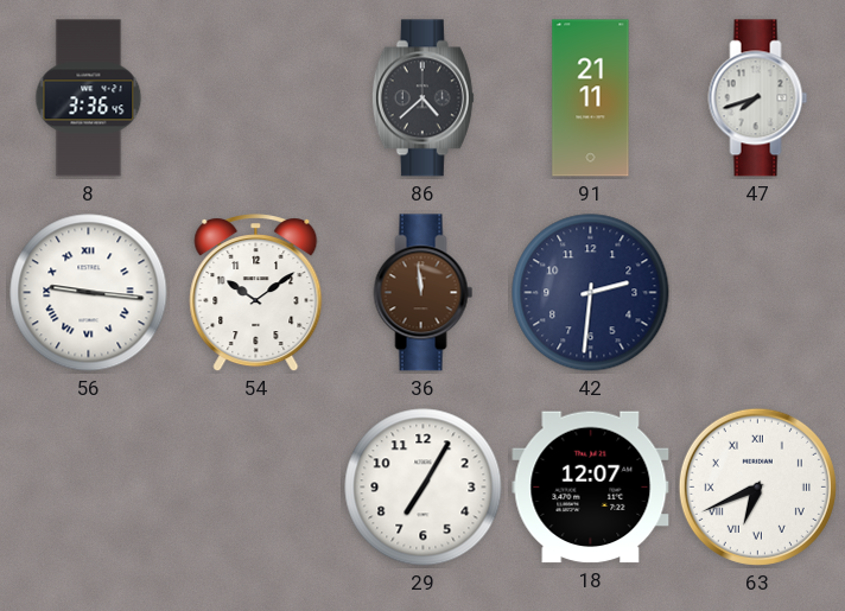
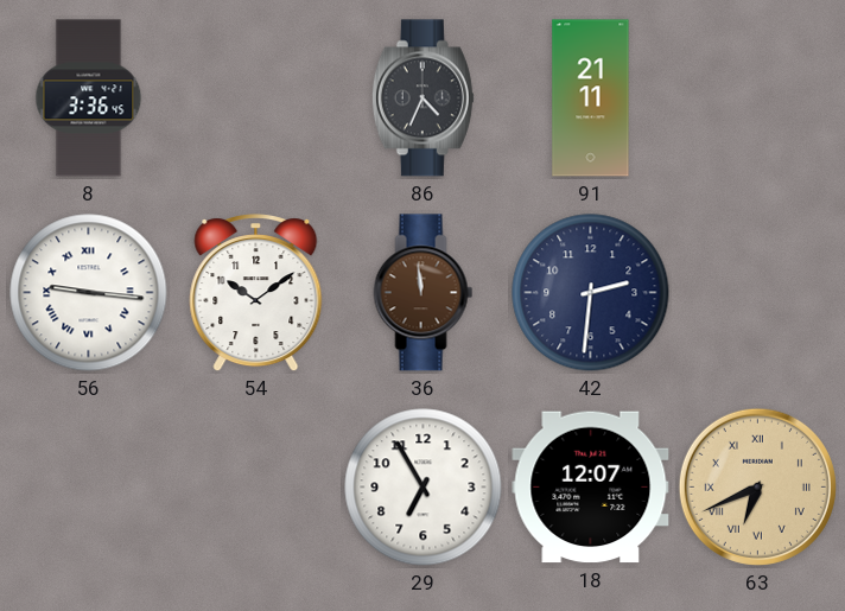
86: 4:38 -> 4:34 (422, 98)
47: 7:42 -> none (758, 98)
29: 7:05 -> 6:55 (424, 488)
63 dial: white -> champagne (757, 486)
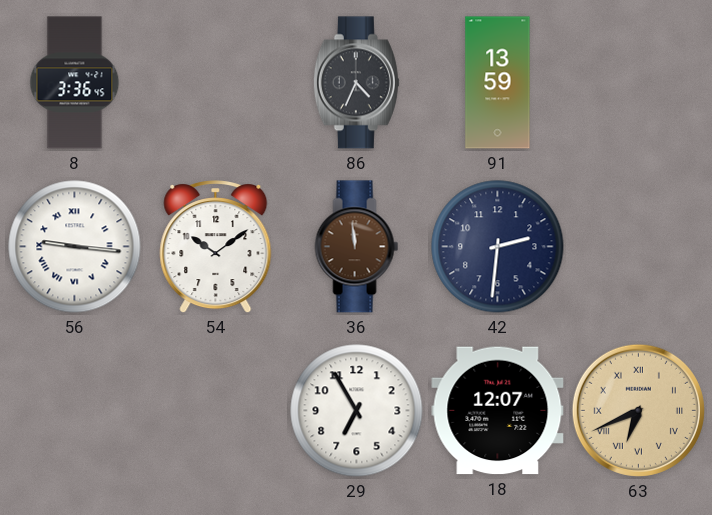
91: 21:11 -> 13:59 (498, 83)
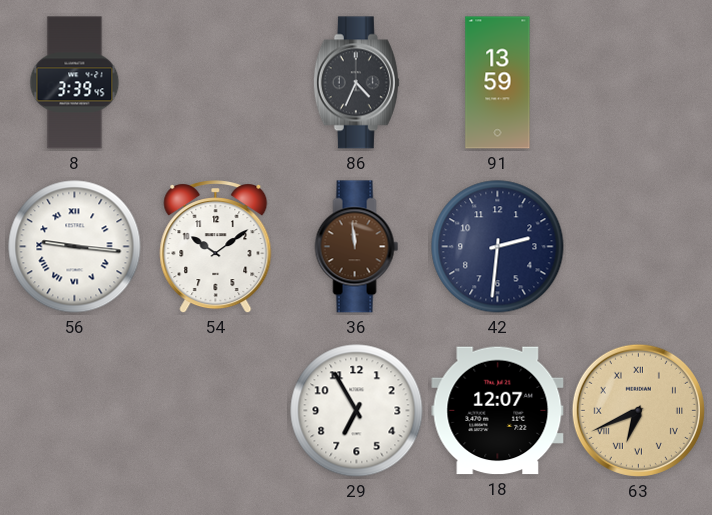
8: 3:36 -> 3:39 (75, 83)
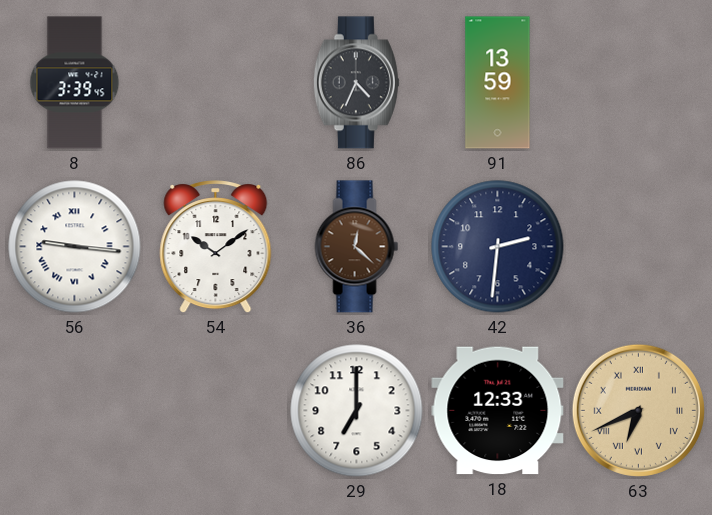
36: 11:59 -> 12:22 (357, 247)
29: 6:55 -> 7:00 (357, 411)
18: 12:07 -> 12:33 (498, 411)
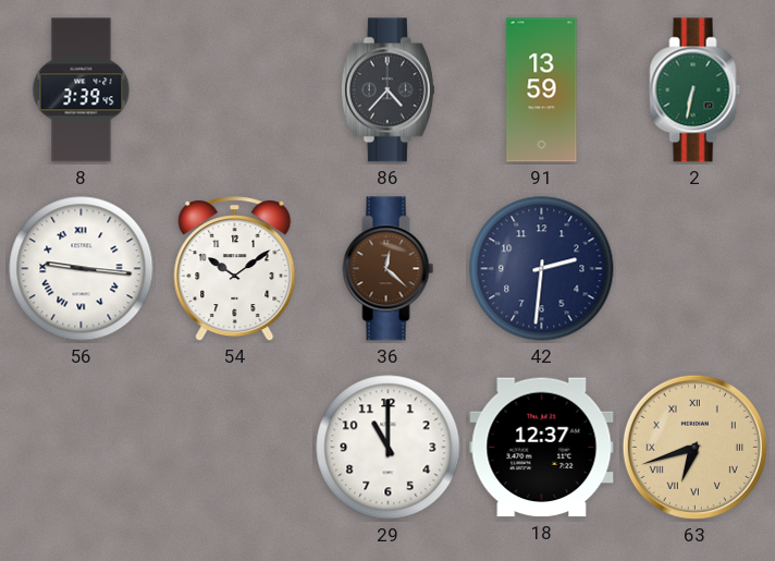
86: 4:34 -> 4:37 (387, 90)
2: none -> 6:32 (696, 90)
29: 7:00 -> 11:00 (389, 448)
18: 12:33 -> 12:37 (542, 448)
63: 6:41 -> 6:42 (694, 447)
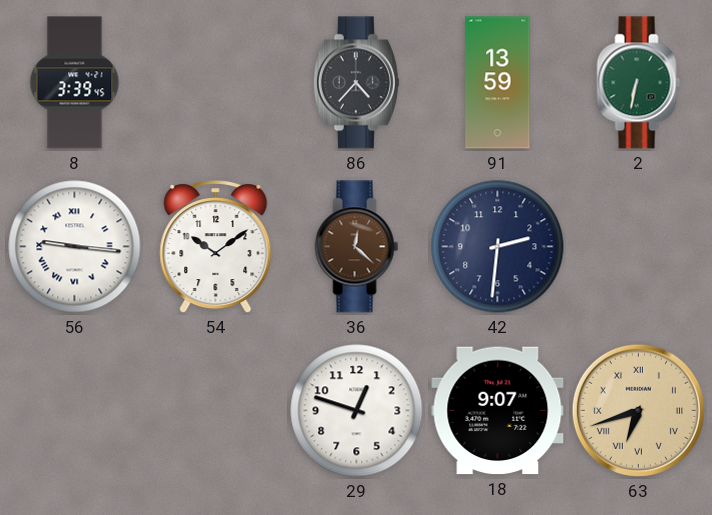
29: 11:00 -> 12:48 (357, 411)
18: 12:37 -> 9:07 (498, 411)
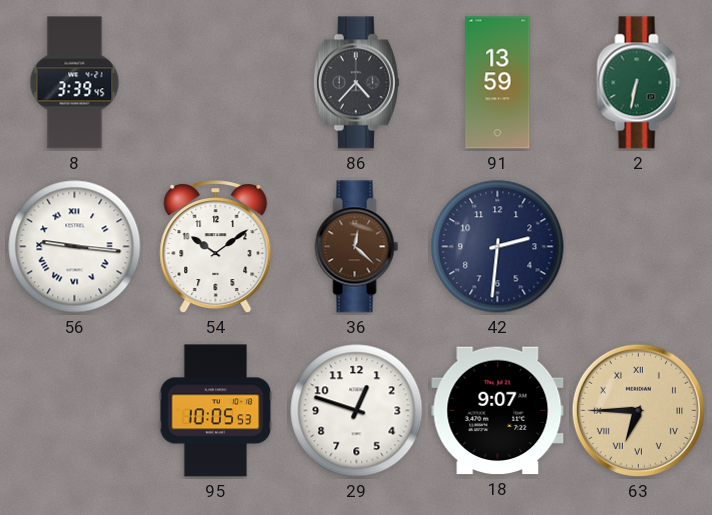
95: none -> 10:05 (216, 411)
63: 6:42 -> 6:45 (638, 410)
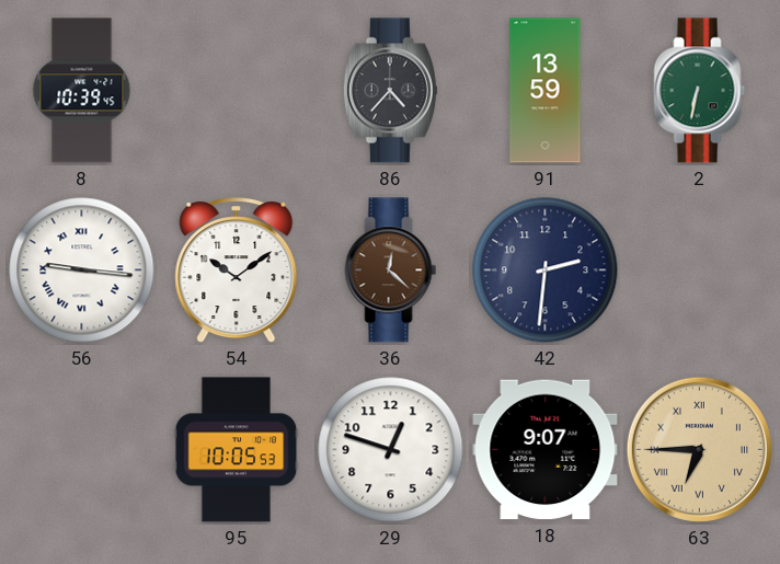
8: 3:39 -> 10:39 (82, 91)
